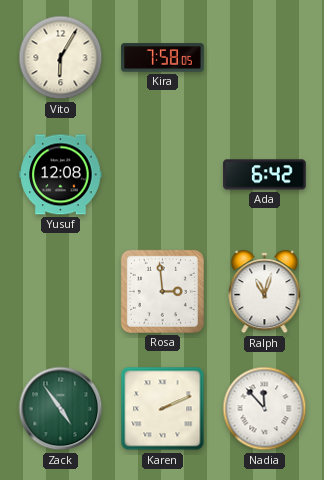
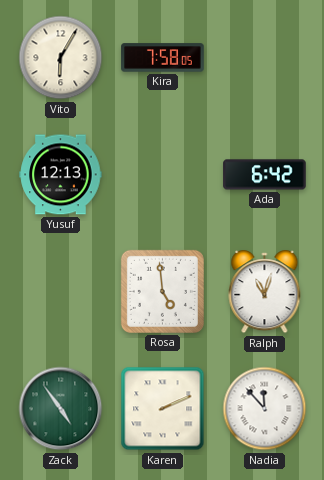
Yusuf: 12:08 -> 12:13 (61, 175)
Rosa: 2:59 -> 4:59 (162, 291)
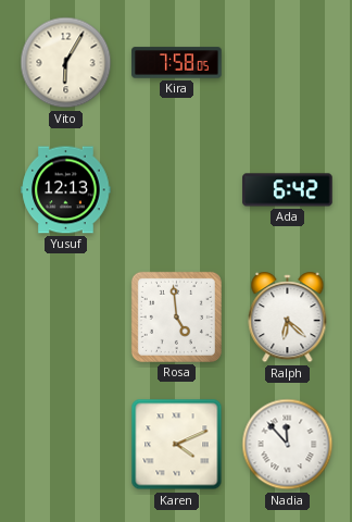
Ralph: 11:03 -> 6:22 (288, 318)
Zack: 4:54 -> none (61, 409)
Karen: 2:11 -> 4:11 (177, 445)
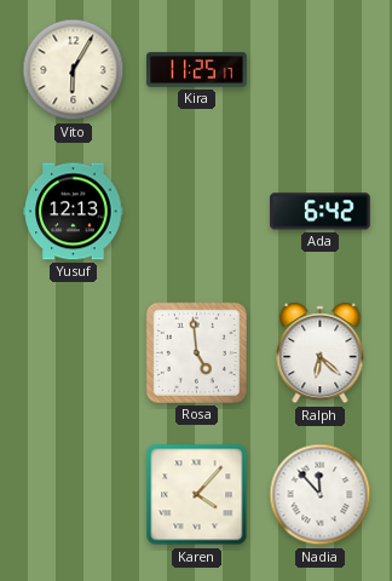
Kira: 7:58 -> 11:25 (197, 70)
Karen: 4:11 -> 4:07 (197, 495)
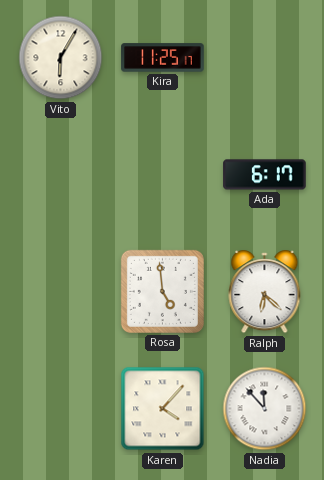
Yusuf: 12:13 -> none (74, 212)
Ada: 6:42 -> 6:17 (265, 175)
